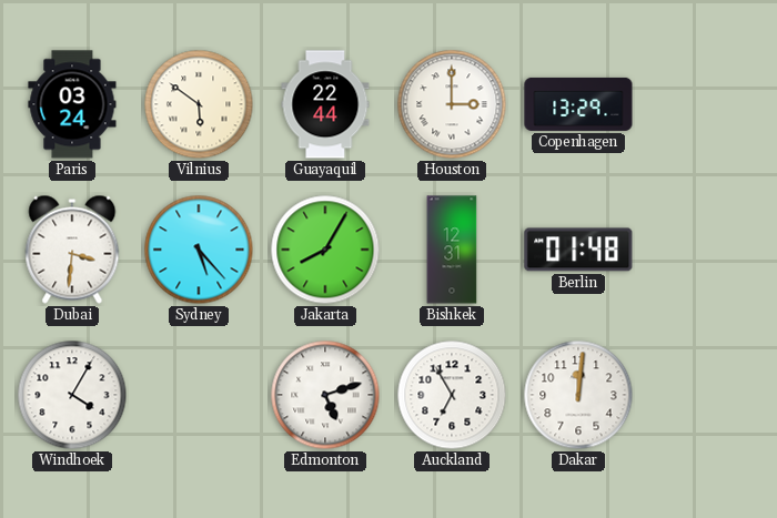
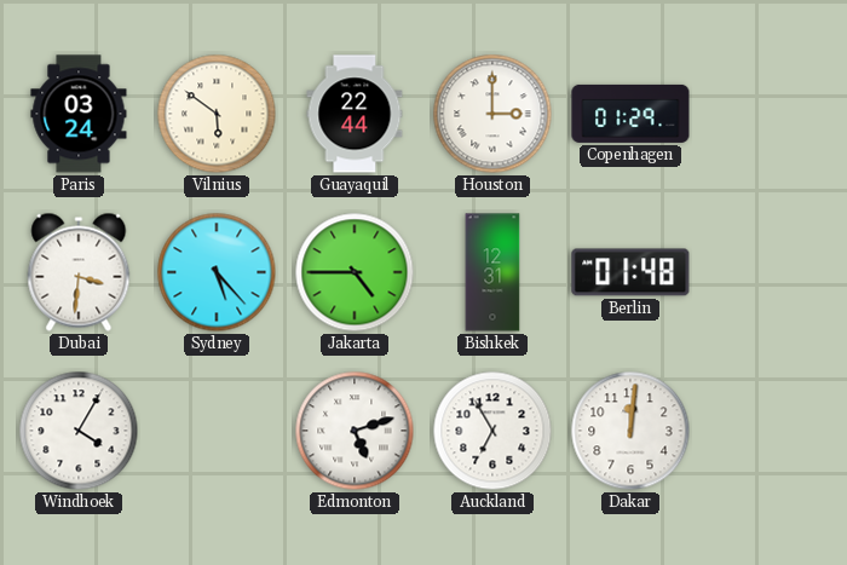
Copenhagen: 13:29 -> 01:29 (630, 114)
Jakarta: 8:05 -> 4:45 (355, 272)
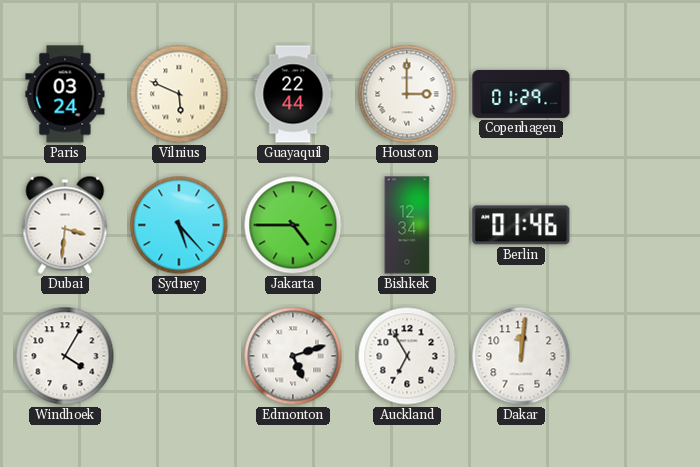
Vilnius: 5:51 -> 5:49 (179, 94)
Bishkek: 12:31 -> 12:34 (407, 225)
Berlin: 01:48 -> 01:46 (521, 225)
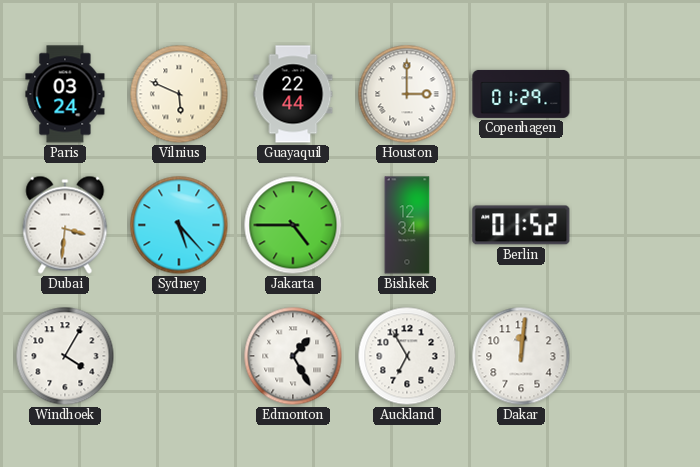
Berlin: 01:46 -> 01:52 (521, 225)
Edmonton: 5:12 -> 1:25 (293, 356)
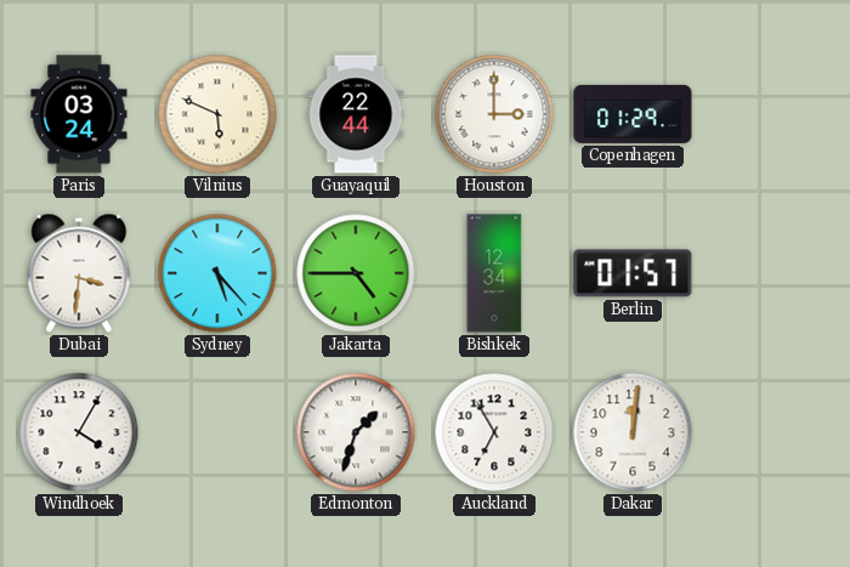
Berlin: 01:52 -> 01:57 (633, 273)
Edmonton: 1:25 -> 1:33 (356, 432)
